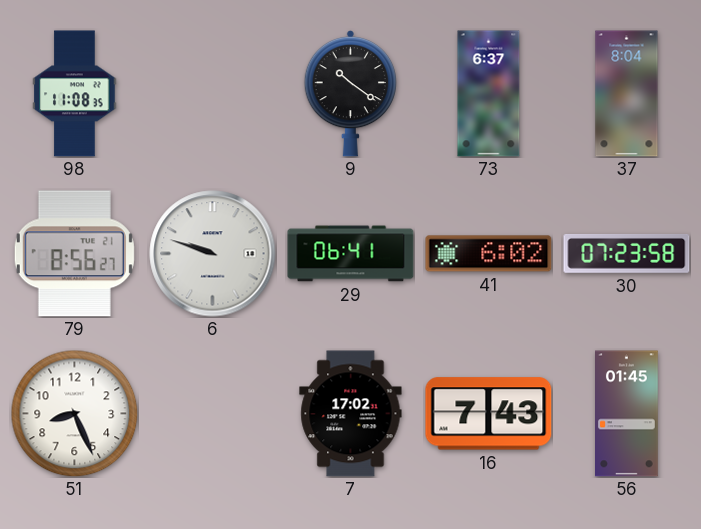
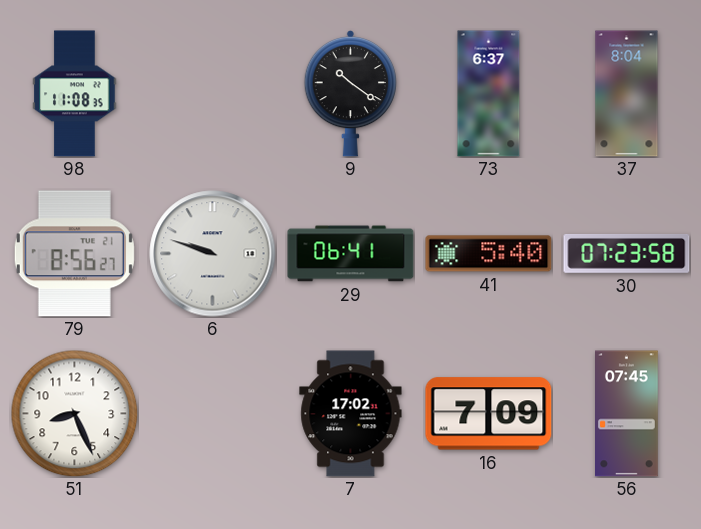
41: 6:02 -> 5:40 (489, 254)
16: 7:43 -> 7:09 (489, 414)
56: 01:45 -> 07:45 (627, 414)
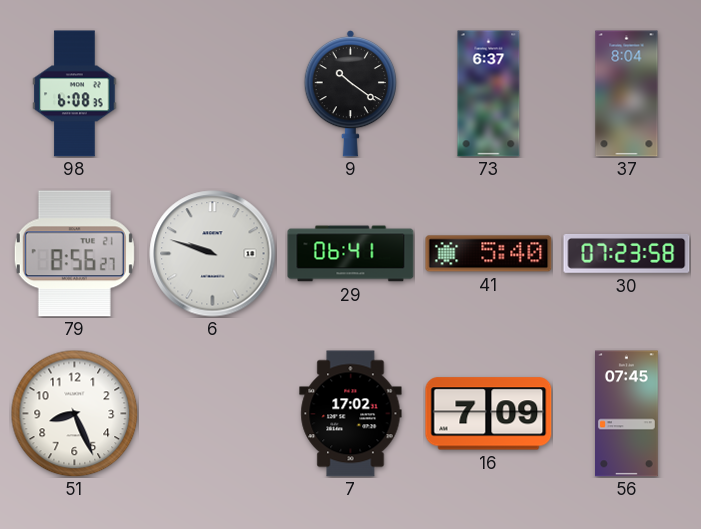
98: 11:08 -> 6:08 (75, 94)
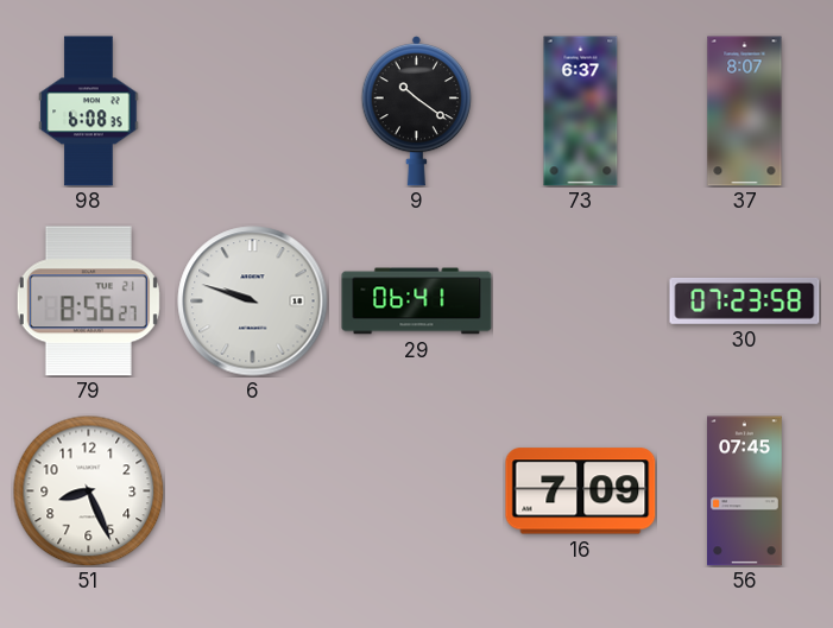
37: 8:04 -> 8:07 (745, 112)
41: 5:40 -> none (489, 254)
7: 17:02 -> none (351, 414)
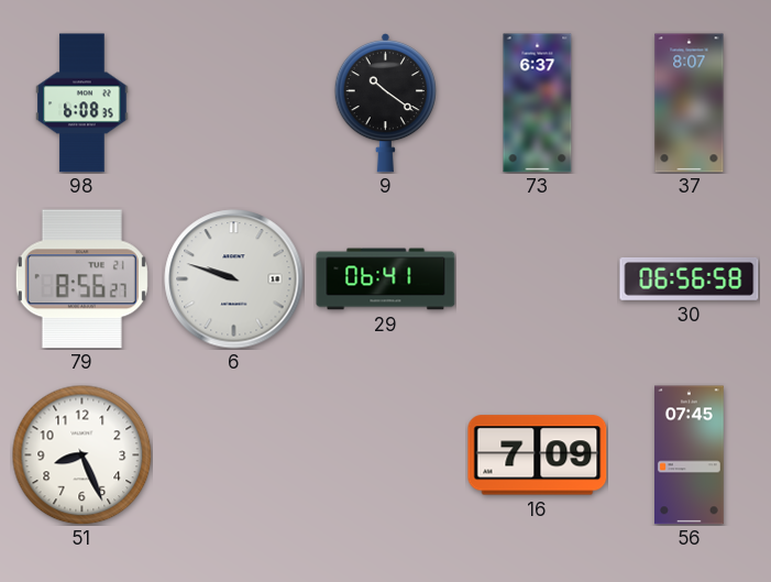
30: 07:23 -> 06:56 (690, 279)
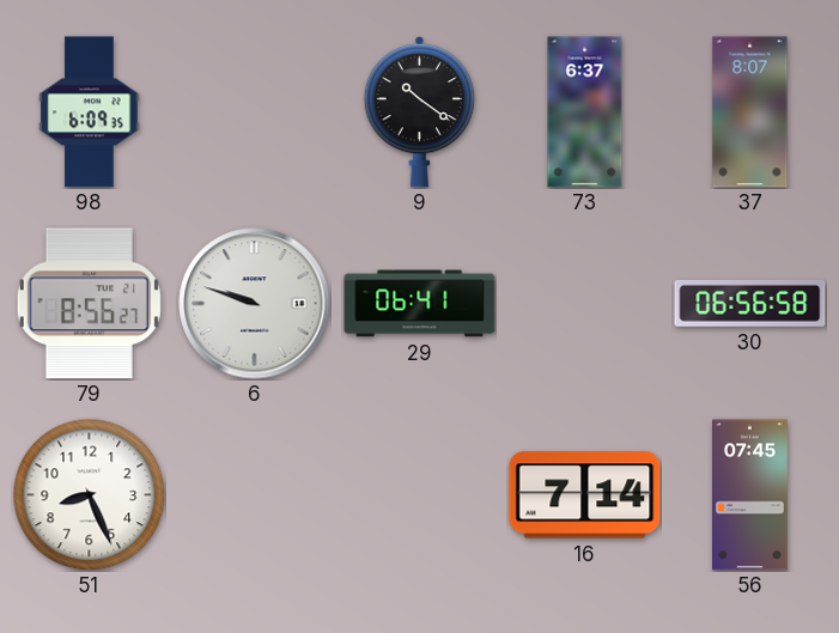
98: 6:08 -> 6:09 (90, 112)
16: 7:09 -> 7:14 (585, 495)
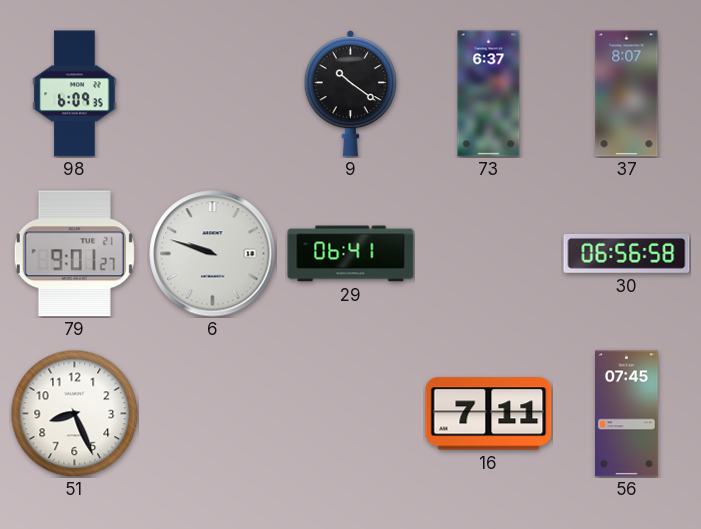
79: 8:56 -> 9:01 (74, 254)
16: 7:14 -> 7:11 (489, 414)
